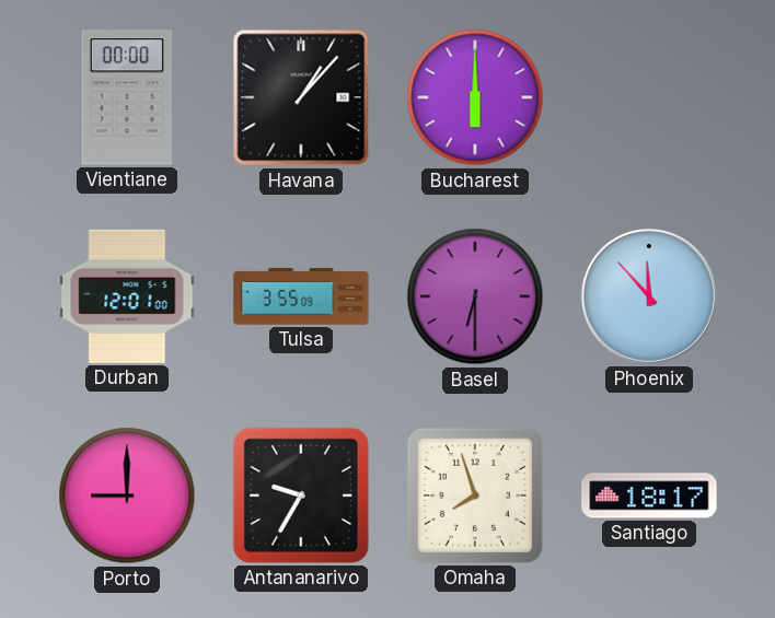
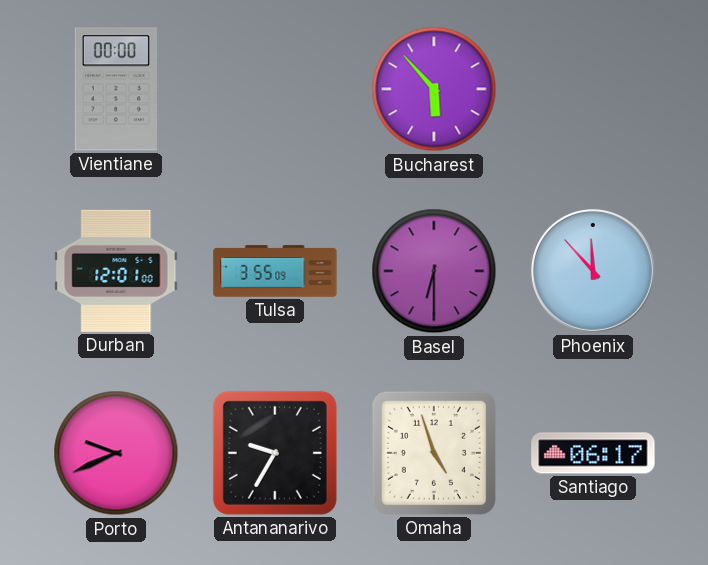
Havana: 1:07 -> none (301, 97)
Bucharest: 6:00 -> 5:53 (434, 89)
Porto: 9:00 -> 9:41 (116, 453)
Omaha: 7:57 -> 4:57 (434, 453)
Santiago: 18:17 -> 06:17 (593, 453)
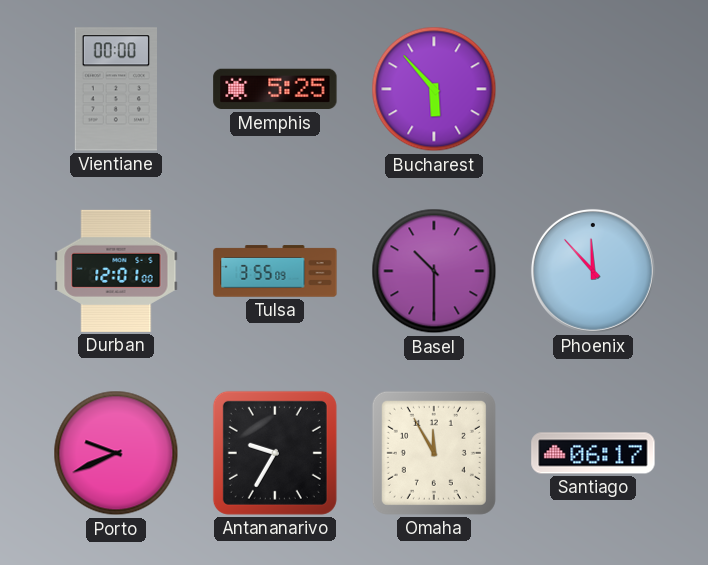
Memphis: none -> 5:25 (275, 89)
Basel: 6:30 -> 10:30 (434, 271)
Omaha: 4:57 -> 11:55 (434, 453)
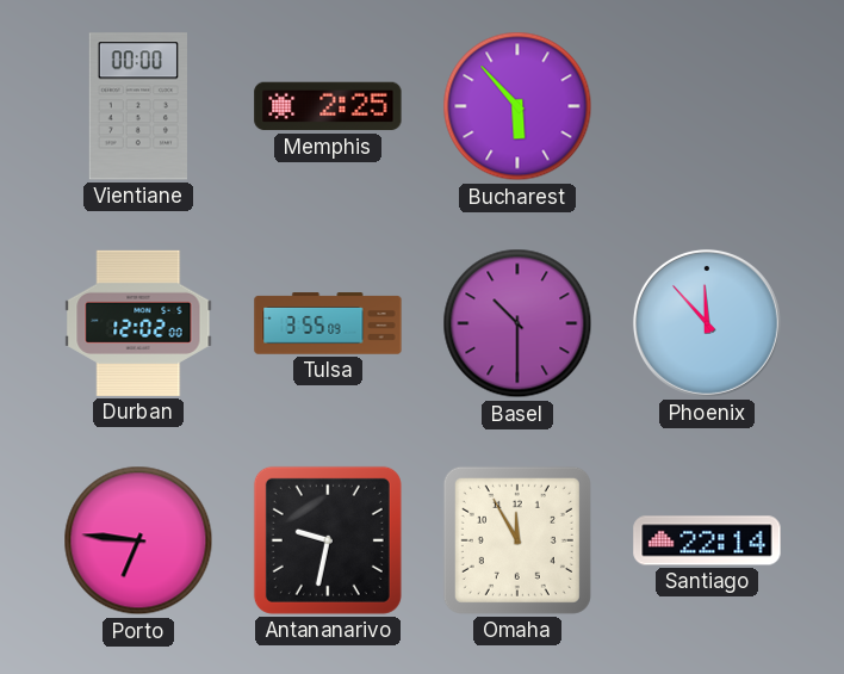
Memphis: 5:25 -> 2:25 (328, 106)
Durban: 12:01 -> 12:02 (138, 323)
Porto: 9:41 -> 6:46 (138, 540)
Antananarivo: 9:35 -> 9:32 (328, 540)
Santiago: 06:17 -> 22:14 (707, 540)
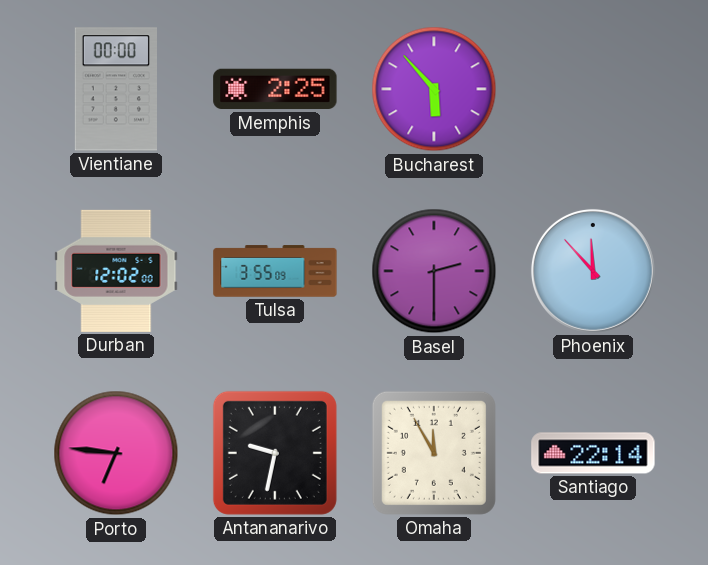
Basel: 10:30 -> 2:30 (434, 271)
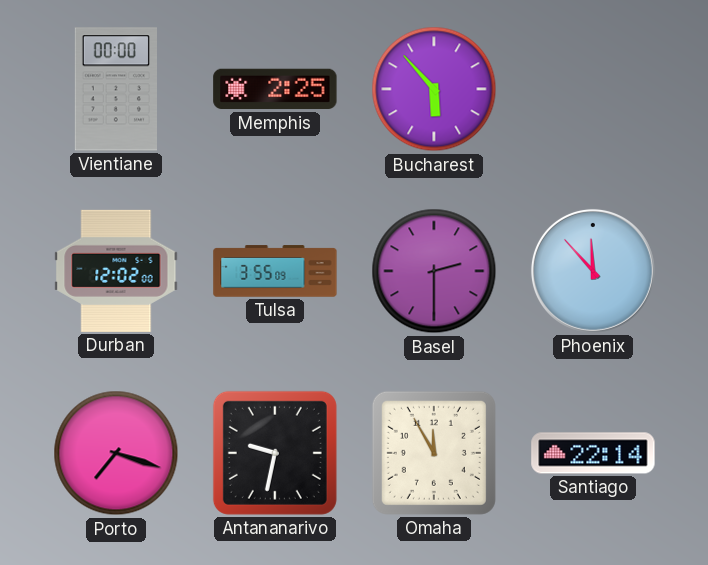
Porto: 6:46 -> 7:18 (116, 453)
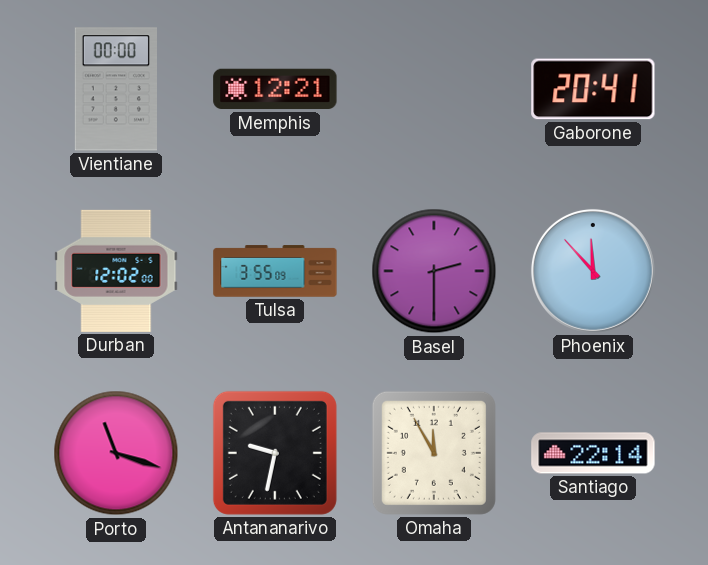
Memphis: 2:25 -> 12:21 (275, 89)
Bucharest: 5:53 -> none (434, 89)
Gaborone: none -> 20:41 (593, 89)
Porto: 7:18 -> 11:18 (116, 453)
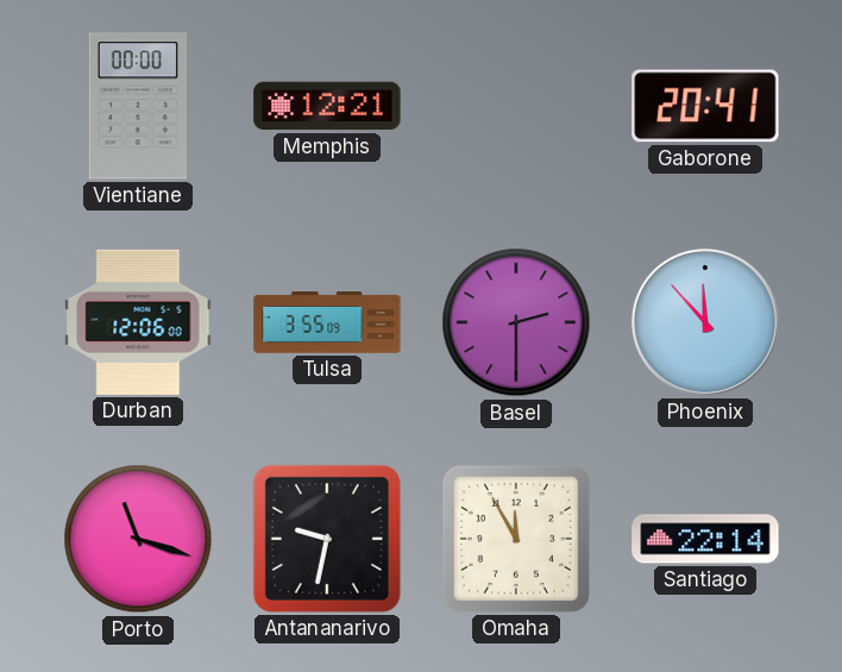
Durban: 12:02 -> 12:06 (138, 322)
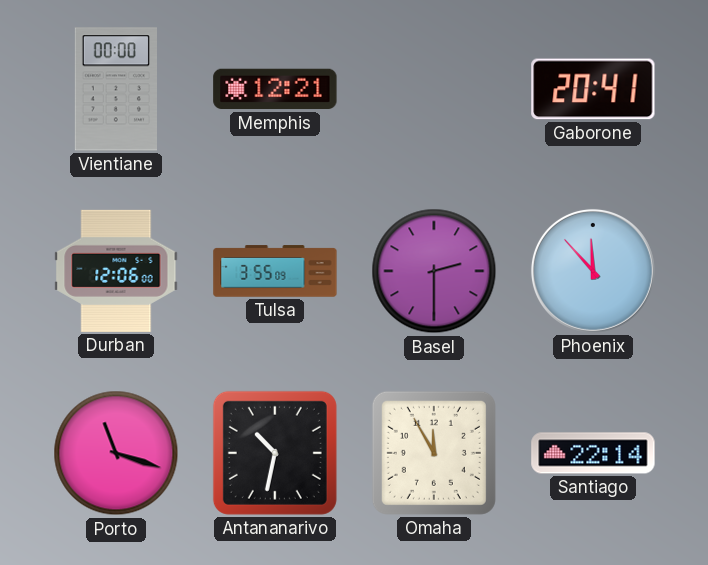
Antananarivo: 9:32 -> 10:32 (275, 453)
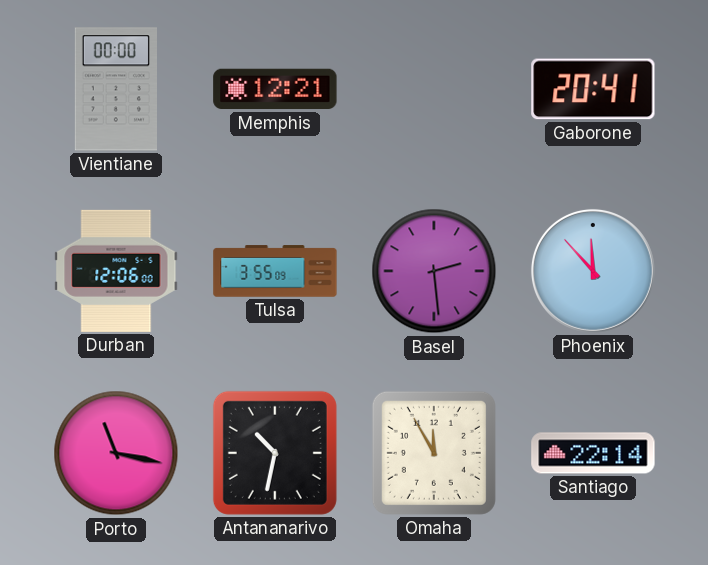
Basel: 2:30 -> 2:29 (434, 271)
Porto: 11:18 -> 11:17 (116, 453)
